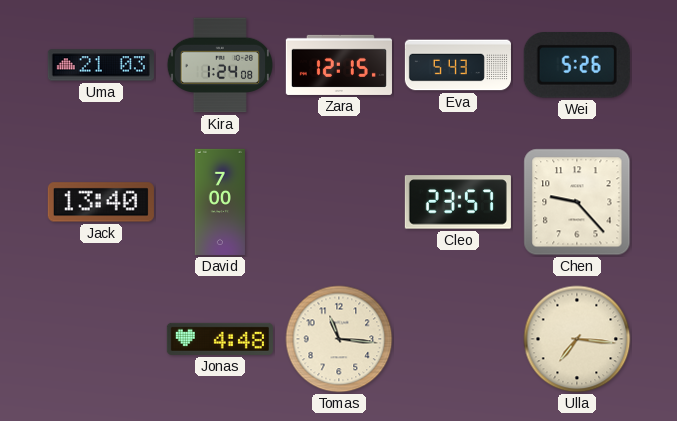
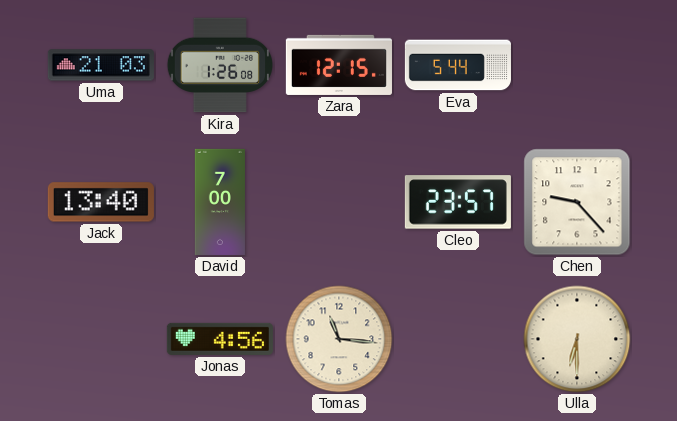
Kira: 1:24 -> 1:26 (219, 65)
Eva: 5:43 -> 5:44 (458, 65)
Wei: 5:26 -> none (577, 66)
Jonas: 4:48 -> 4:56 (220, 339)
Ulla: 7:16 -> 6:30 (577, 339)
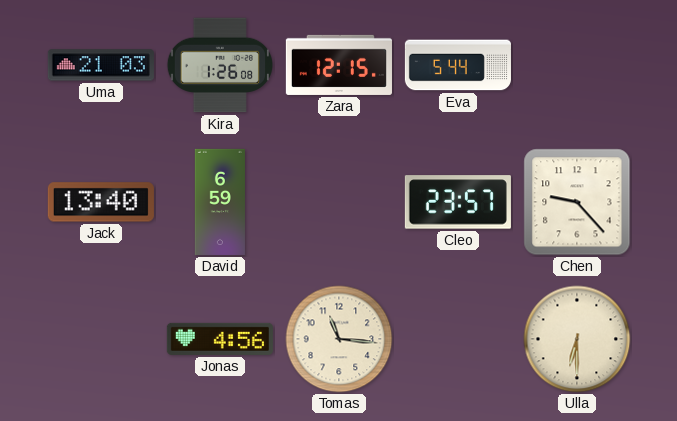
David: 7:00 -> 6:59 (220, 202)
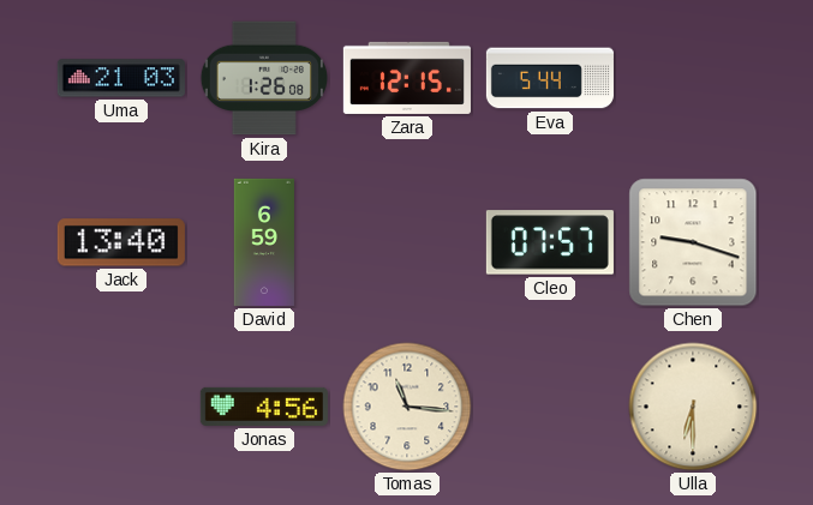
Cleo: 23:57 -> 07:57 (550, 242)
Chen: 9:23 -> 9:18 (693, 242)
